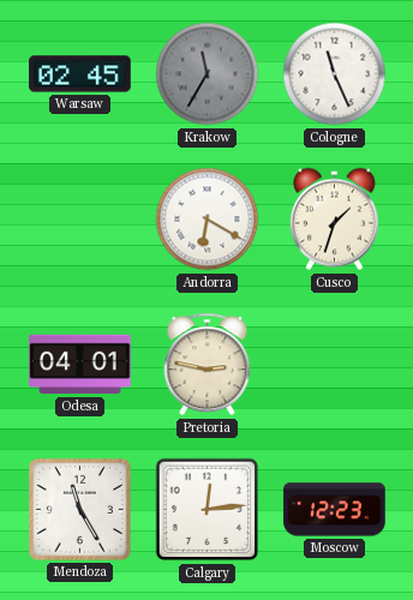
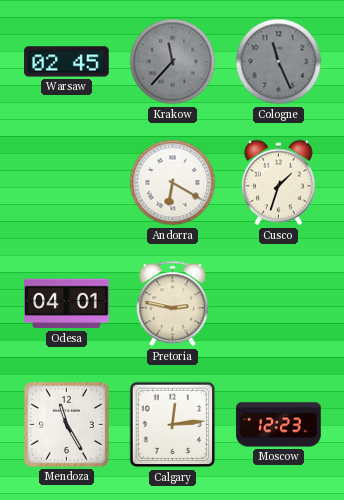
Krakow: 11:35 -> 11:37 (173, 62)
Cologne dial: white -> grey (279, 62)
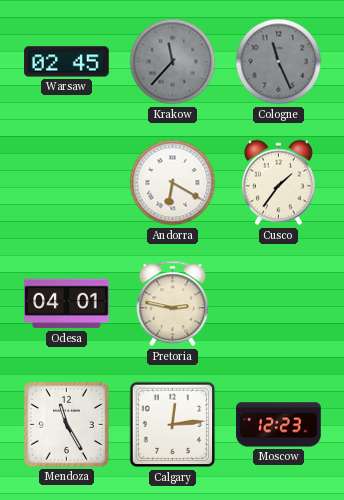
Cusco: 1:33 -> 1:36 (278, 183)
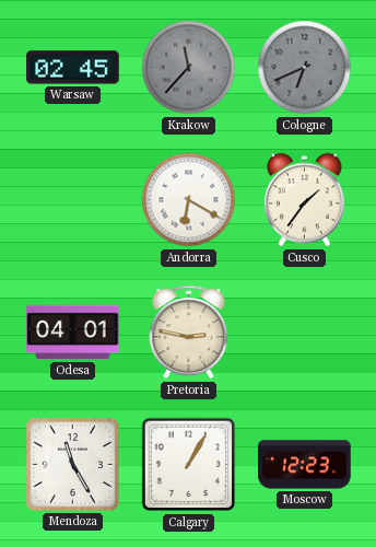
Cologne: 11:26 -> 6:41 (305, 68)
Calgary: 12:14 -> 1:05 (189, 465)
